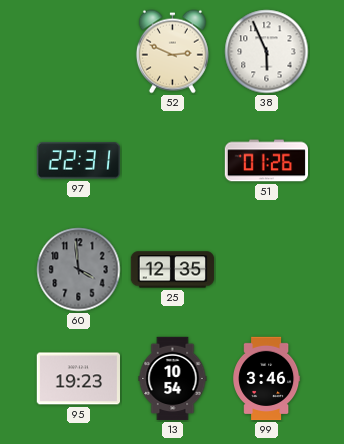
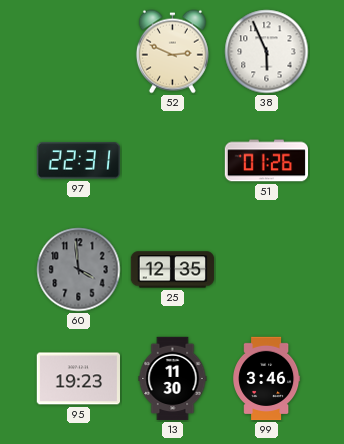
13: 10:54 -> 11:30 (173, 379)
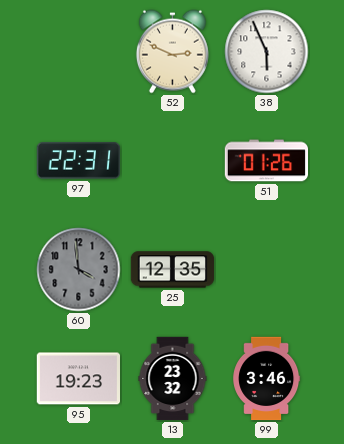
13: 11:30 -> 23:32 (173, 379)
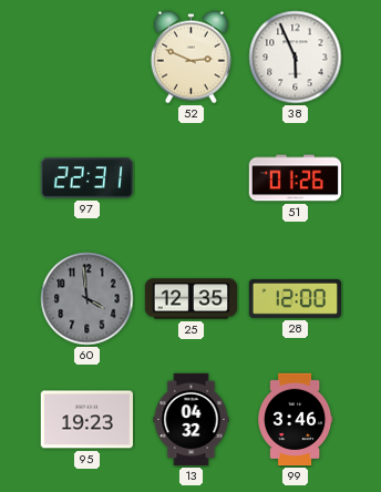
28: none -> 12:00 (295, 298)
13: 23:32 -> 04:32 (192, 420)
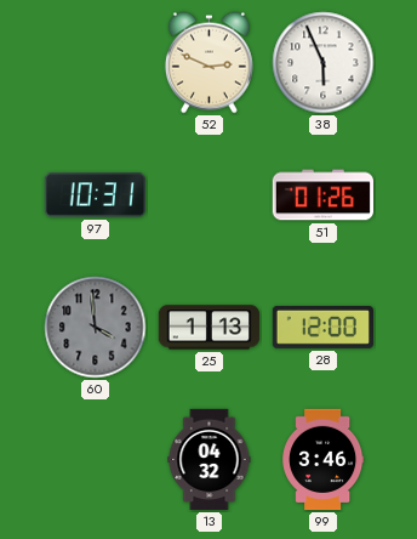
97: 22:31 -> 10:31 (95, 195)
25: 12:35 -> 1:13 (210, 328)
95: 19:23 -> none (86, 420)
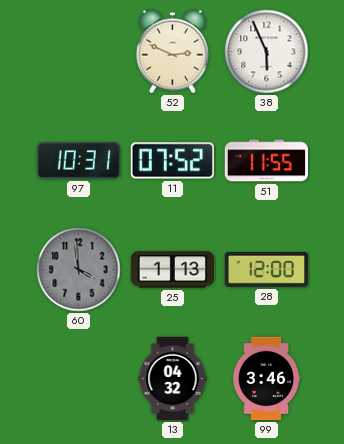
11: none -> 07:52 (172, 161)
51: 01:26 -> 11:55 (266, 161)
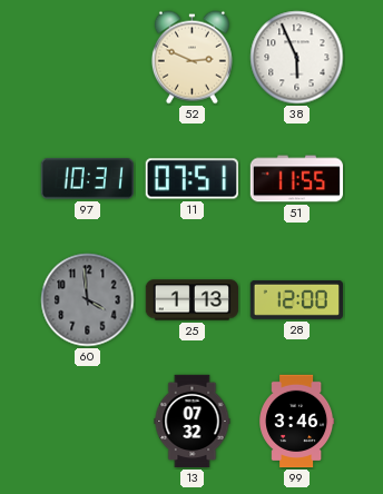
11: 07:52 -> 07:51 (191, 179)
13: 04:32 -> 07:32 (193, 422)
